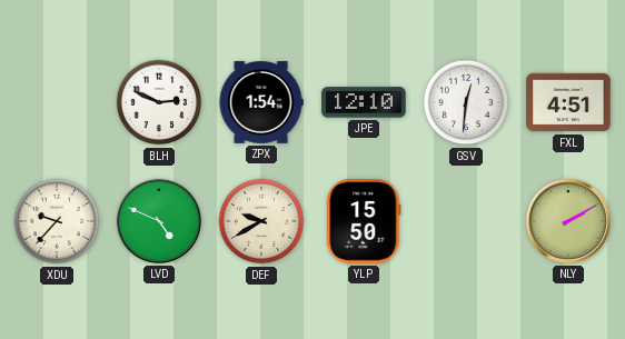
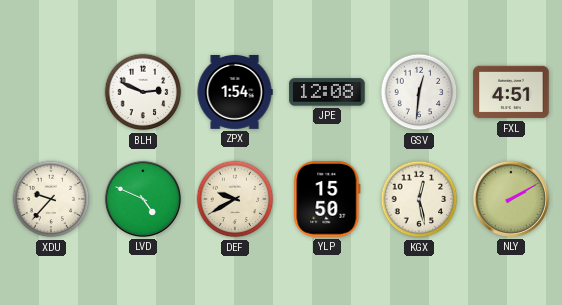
JPE: 12:10 -> 12:08 (327, 92)
KGX: none -> 12:28 (419, 199)
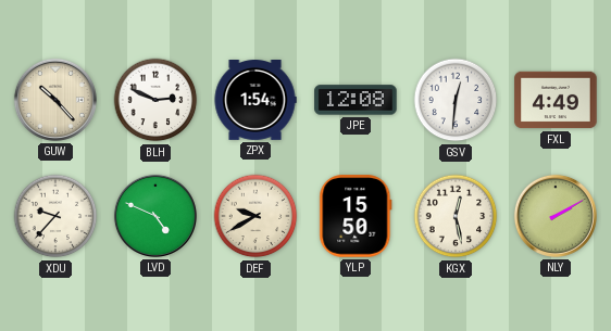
GUW: none -> 10:23 (55, 100)
FXL: 4:51 -> 4:49 (556, 100)
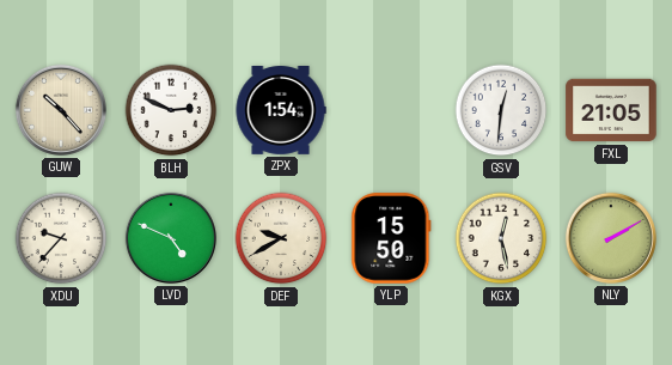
JPE: 12:08 -> none (356, 100)
FXL: 4:49 -> 21:05 (611, 110)
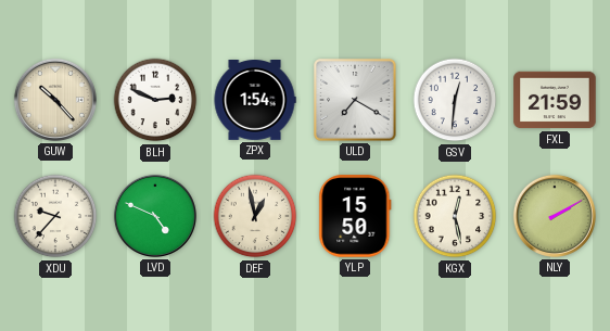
ULD: none -> 7:20 (355, 100)
FXL: 21:05 -> 21:59 (555, 100)
DEF: 9:40 -> 12:58 (255, 216)
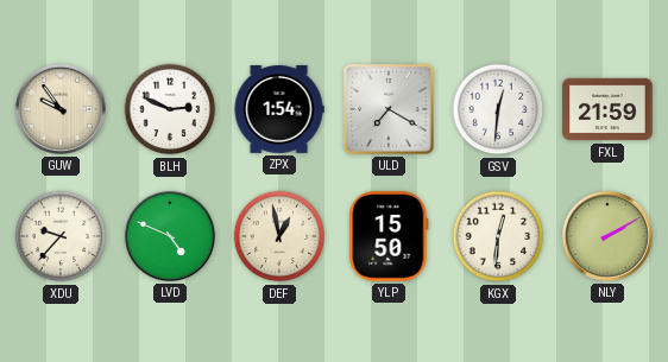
GUW: 10:23 -> 9:54 (61, 109)
KGX: 12:28 -> 12:31 (498, 236)
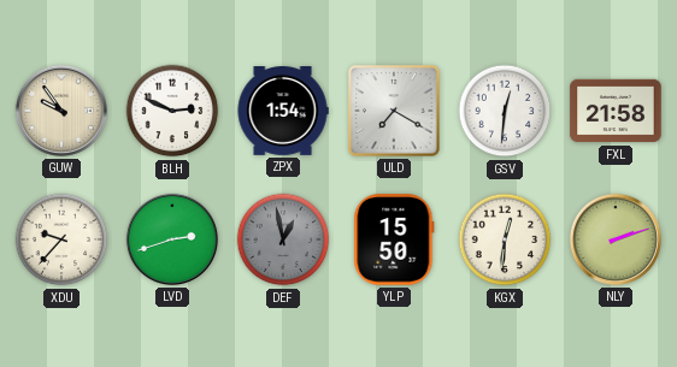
FXL: 21:59 -> 21:58 (616, 111)
LVD: 4:49 -> 2:42 (172, 239)
DEF dial: cream -> grey (283, 239)
NLY: 2:10 -> 2:12 (616, 239)
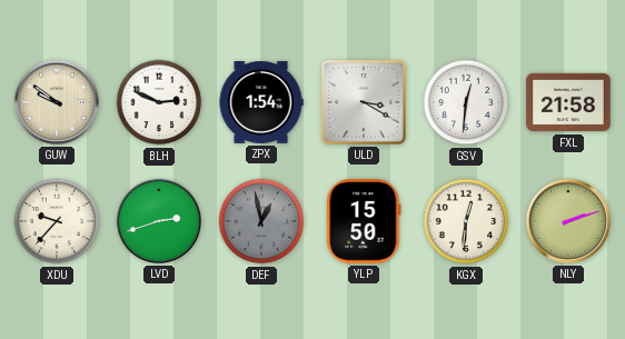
GUW: 9:54 -> 9:51 (57, 102)
ULD: 7:20 -> 3:20 (364, 102)
